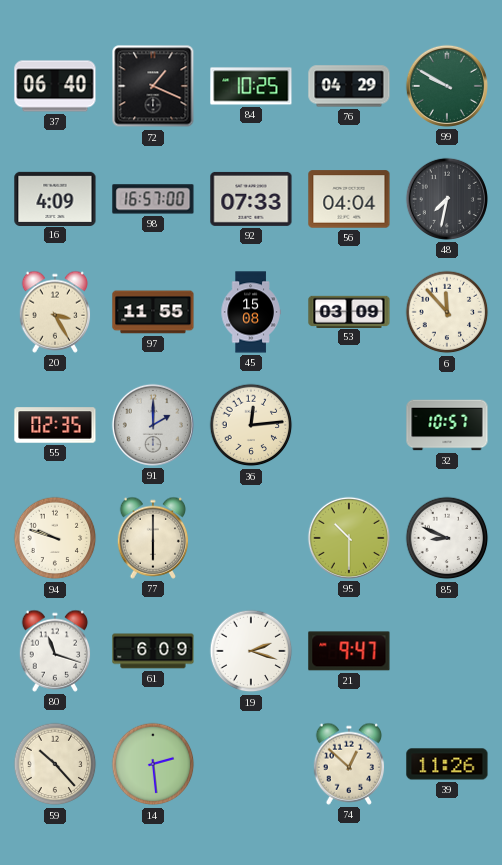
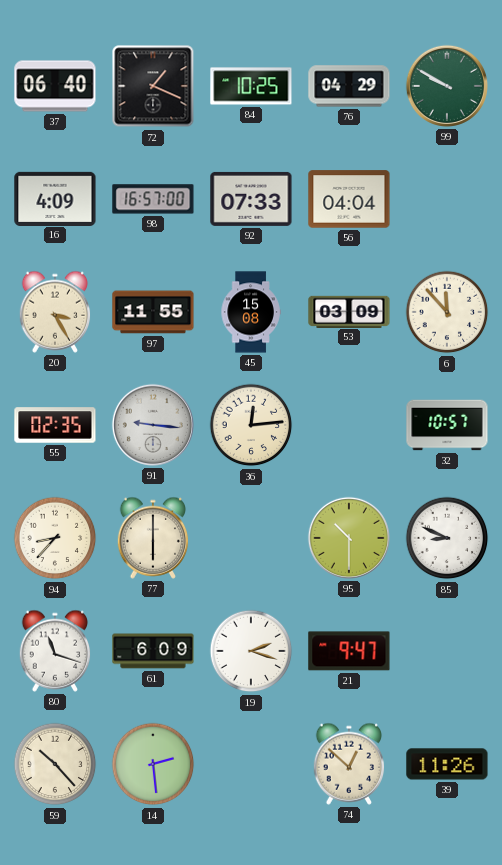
48: 7:32 -> none (447, 199)
91: 2:00 -> 9:16 (153, 425)
94: 9:48 -> 8:37 (55, 538)
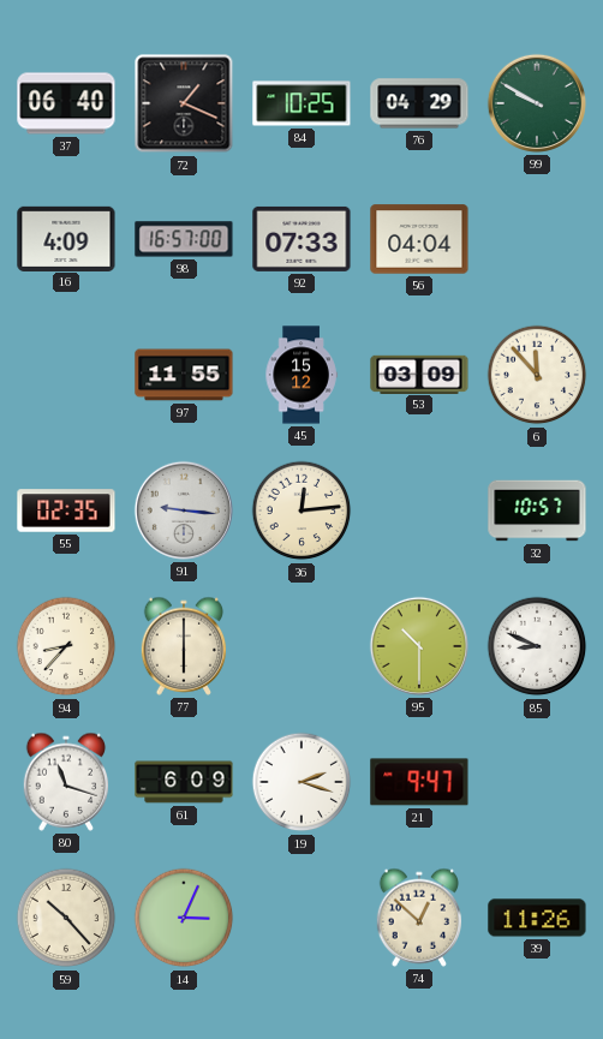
20: 3:25 -> none (55, 312)
45: 15:08 -> 15:12 (301, 375)
14: 2:29 -> 3:04 (184, 918)
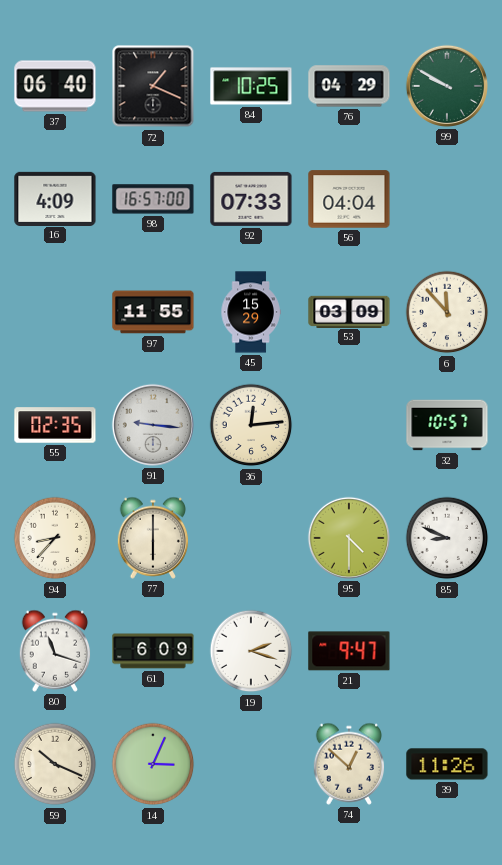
45: 15:12 -> 15:29 (251, 312)
95: 10:30 -> 4:30 (349, 538)
59: 10:23 -> 10:19 (55, 764)
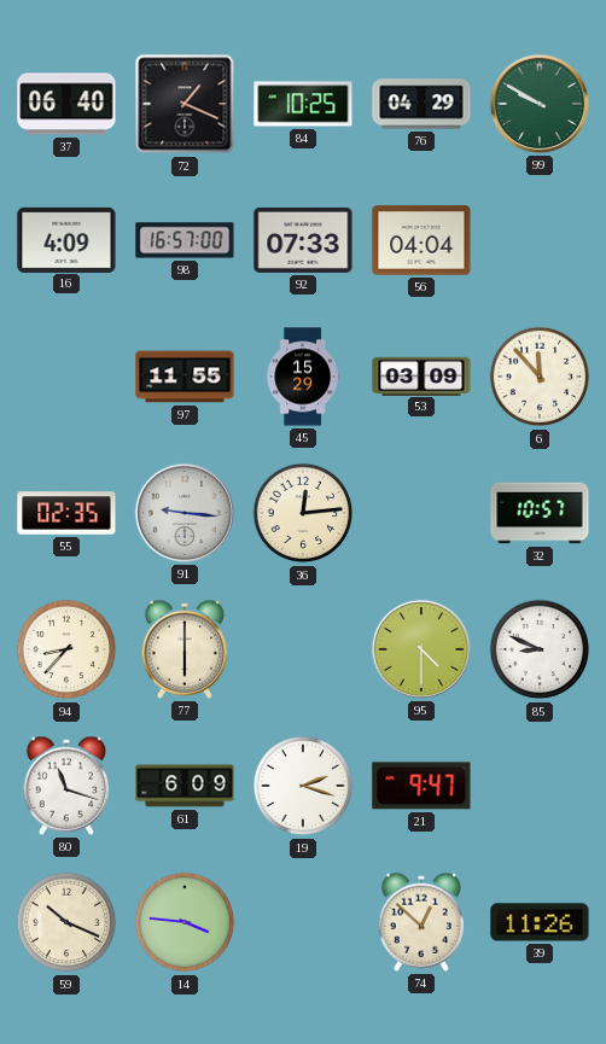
14: 3:04 -> 3:46 (185, 922)
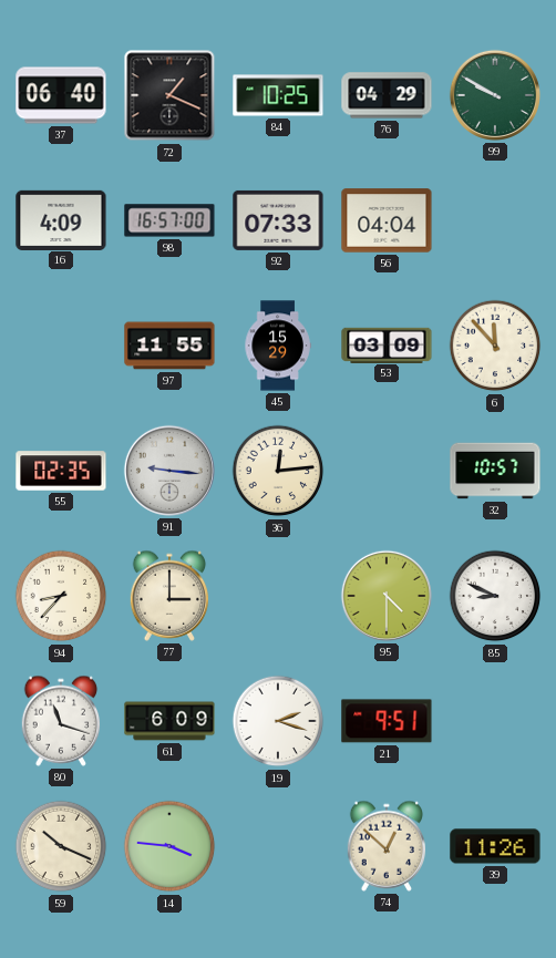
77: 6:00 -> 3:00 (169, 596)
21: 9:47 -> 9:51 (387, 721)
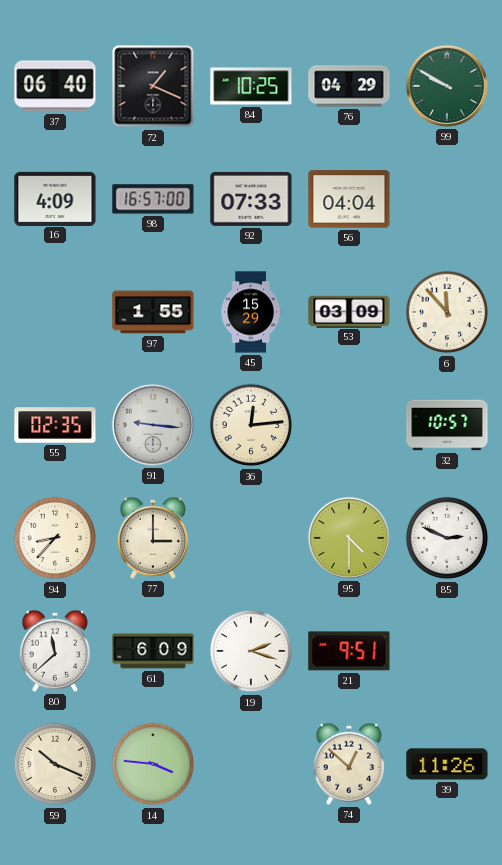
97: 11:55 -> 1:55 (153, 312)
85: 8:49 -> 2:49 (447, 538)
80: 11:18 -> 11:38 (55, 651)
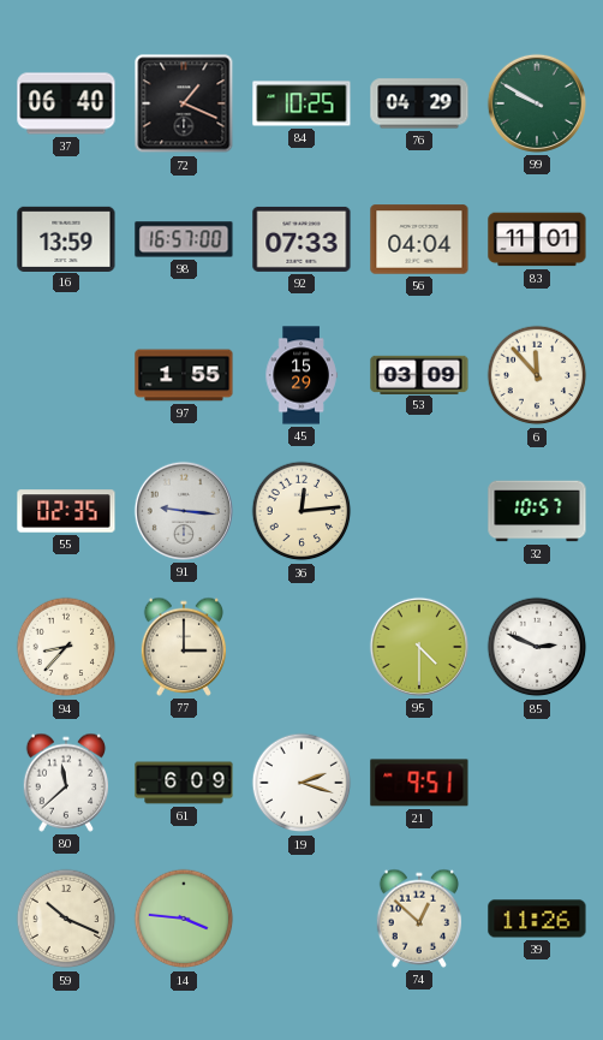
16: 4:09 -> 13:59 (66, 238)
83: none -> 11:01 (537, 239)
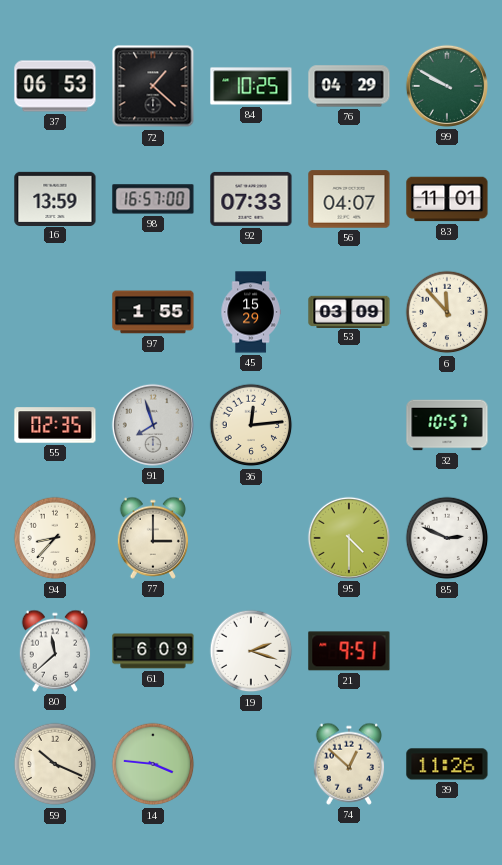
37: 06:40 -> 06:53 (55, 86)
72: 1:19 -> 1:22 (153, 86)
56: 04:04 -> 04:07 (349, 199)
91: 9:16 -> 7:57 (153, 425)
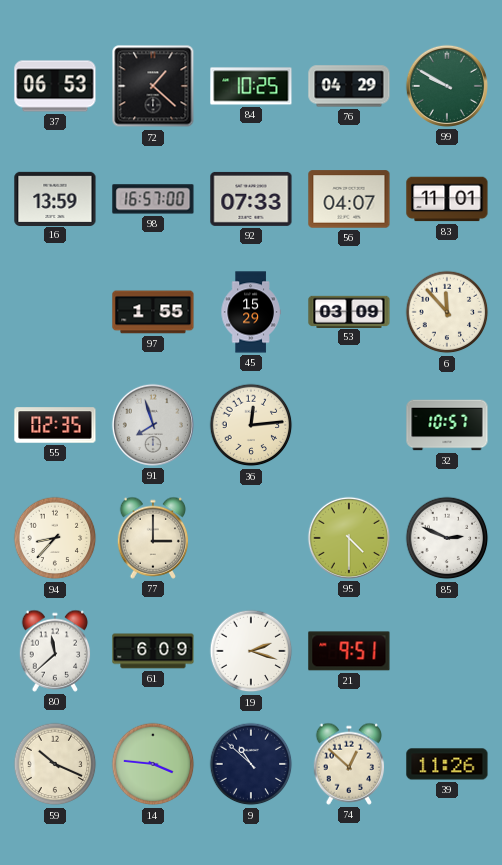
9: none -> 10:52 (251, 764)
